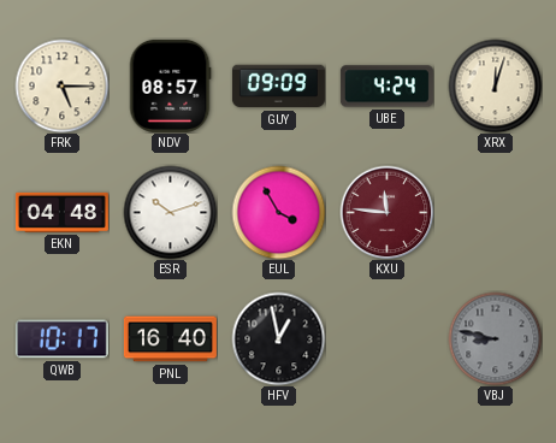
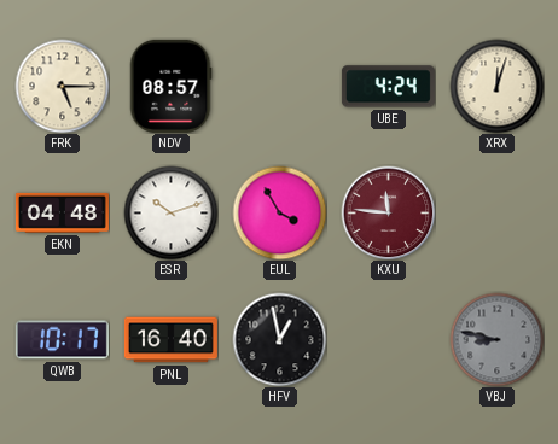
GUY: 09:09 -> none (278, 87)
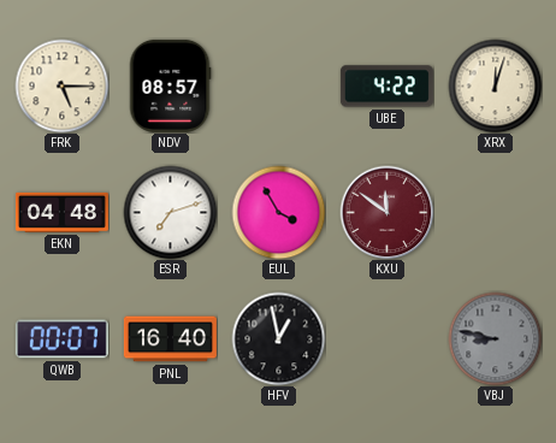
UBE: 4:24 -> 4:22 (386, 87)
ESR: 10:12 -> 7:12 (170, 212)
KXU: 11:46 -> 11:51 (386, 212)
QWB: 10:17 -> 00:07 (61, 339)
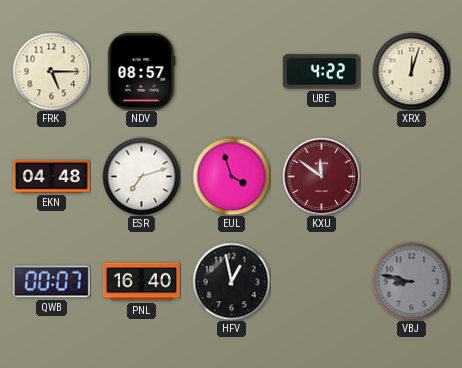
EUL: 3:55 -> 3:57 (231, 176)
